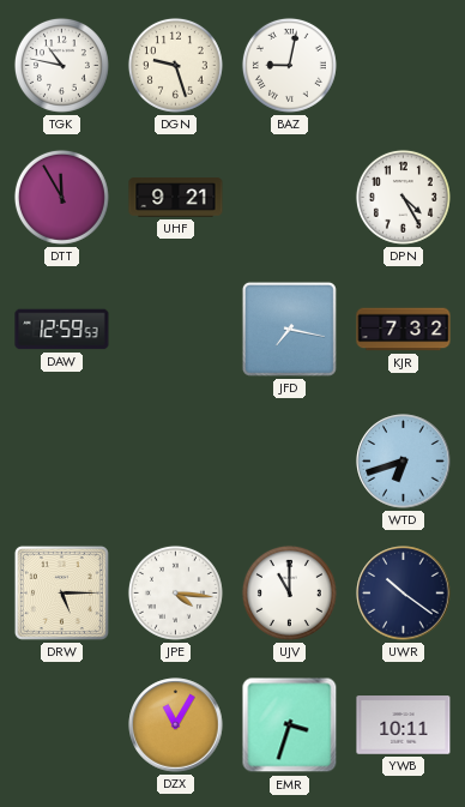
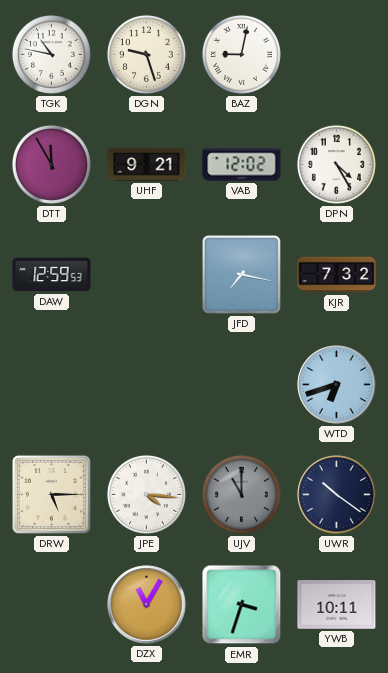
VAB: none -> 12:02 (242, 165)
UJV dial: white -> grey (241, 494)
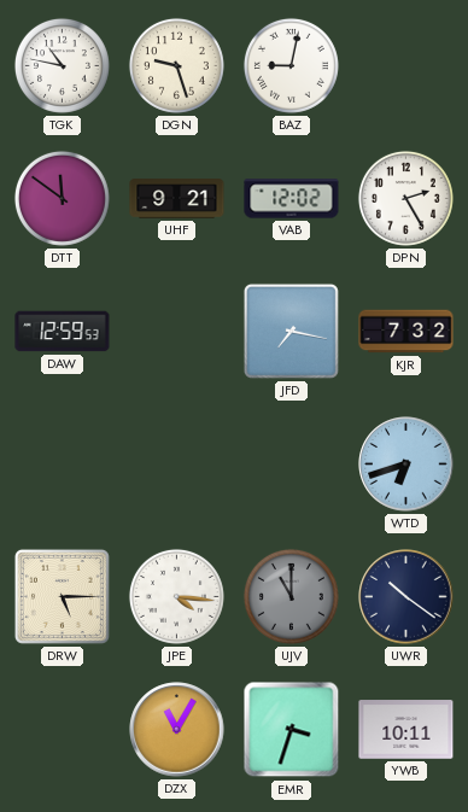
DTT: 11:55 -> 11:51 (62, 198)
DPN: 4:25 -> 2:25 (405, 198)
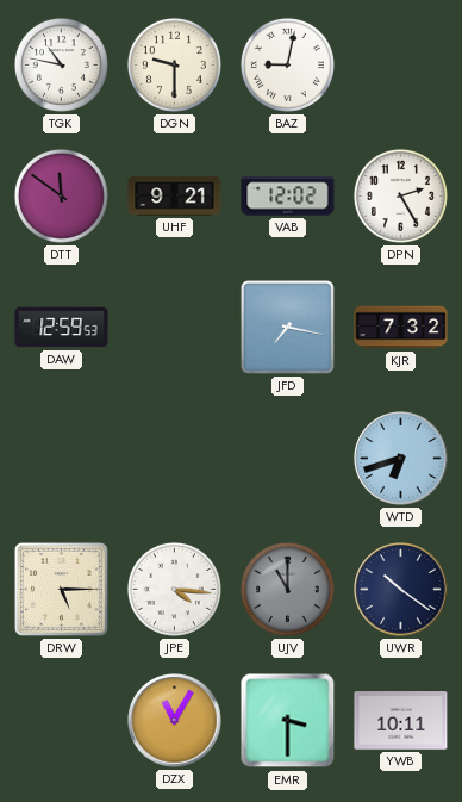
DGN: 9:27 -> 9:30 (174, 64)
EMR: 3:33 -> 3:30 (288, 721)
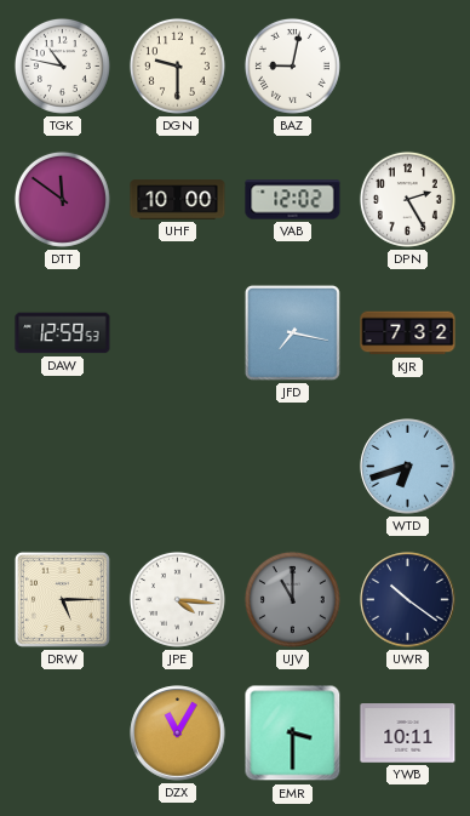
UHF: 9:21 -> 10:00 (178, 200)
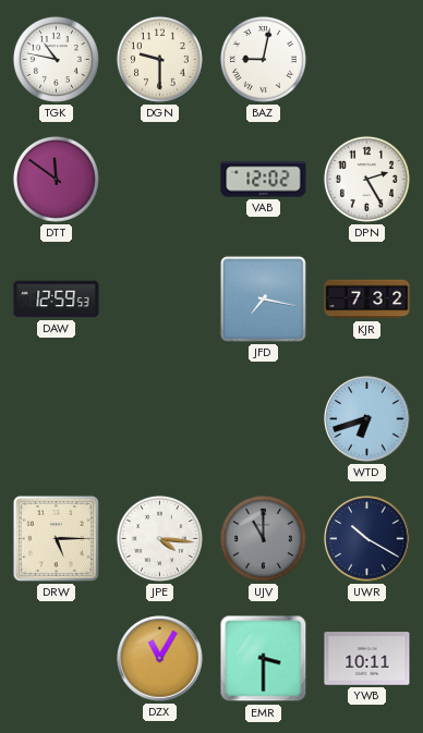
UHF: 10:00 -> none (178, 200)
UWR: 10:21 -> 10:20 (367, 539)
